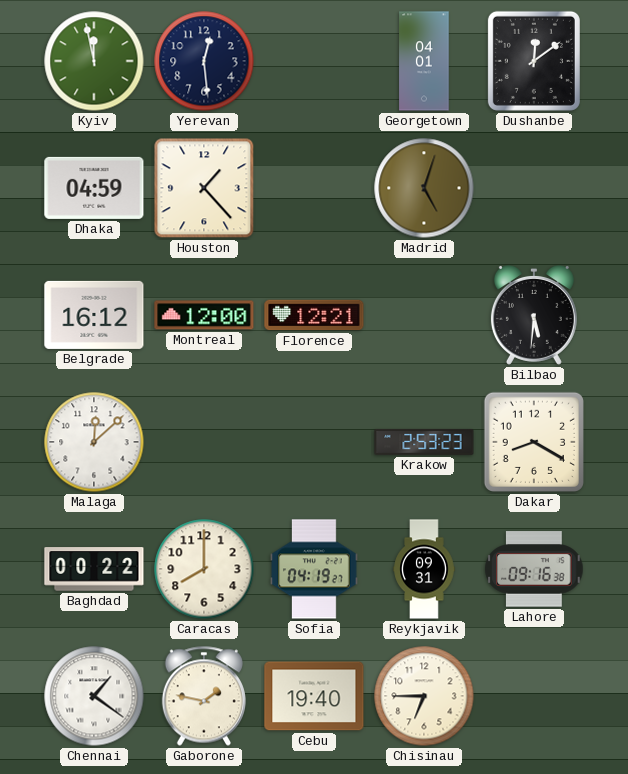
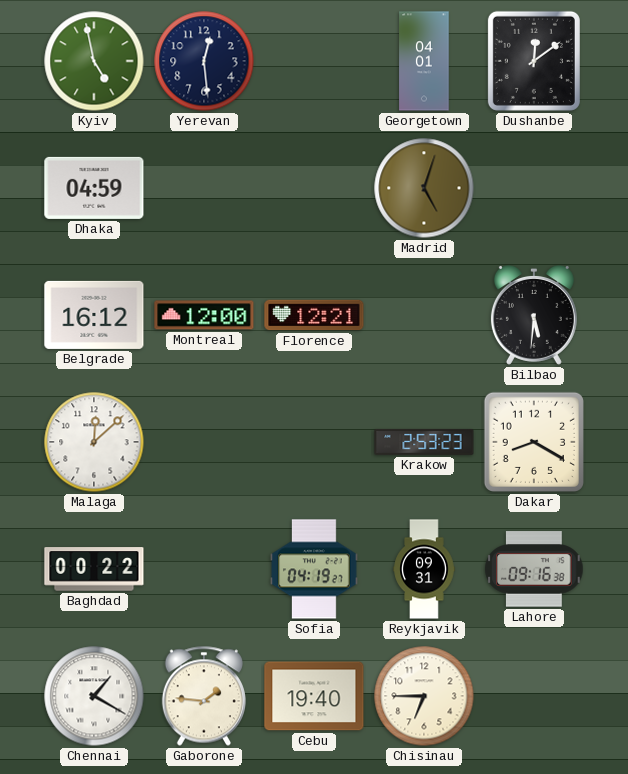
Kyiv: 11:58 -> 4:58 (94, 61)
Houston: 1:23 -> none (204, 188)
Caracas: 8:00 -> none (204, 569)
Chennai: 1:21 -> 1:20 (94, 696)
Gaborone: 1:47 -> 1:46 (204, 696)
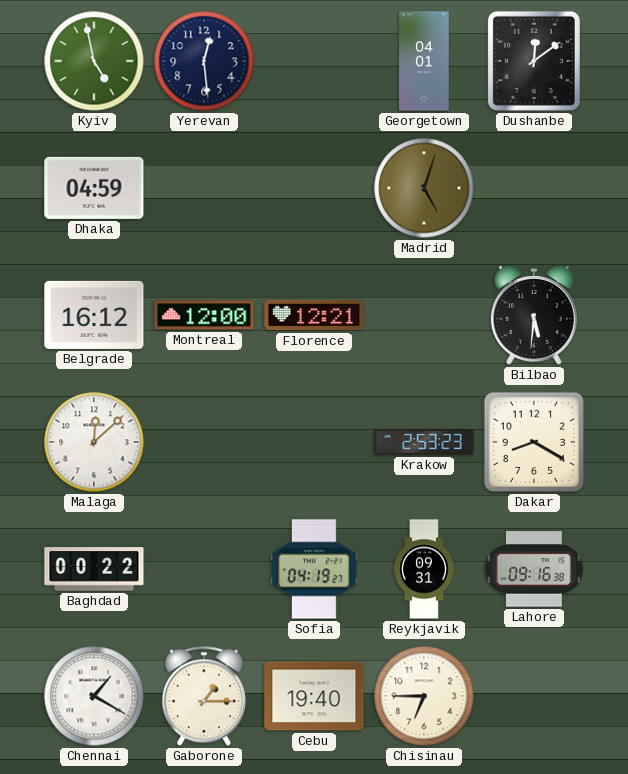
Gaborone: 1:46 -> 1:15 (204, 696)
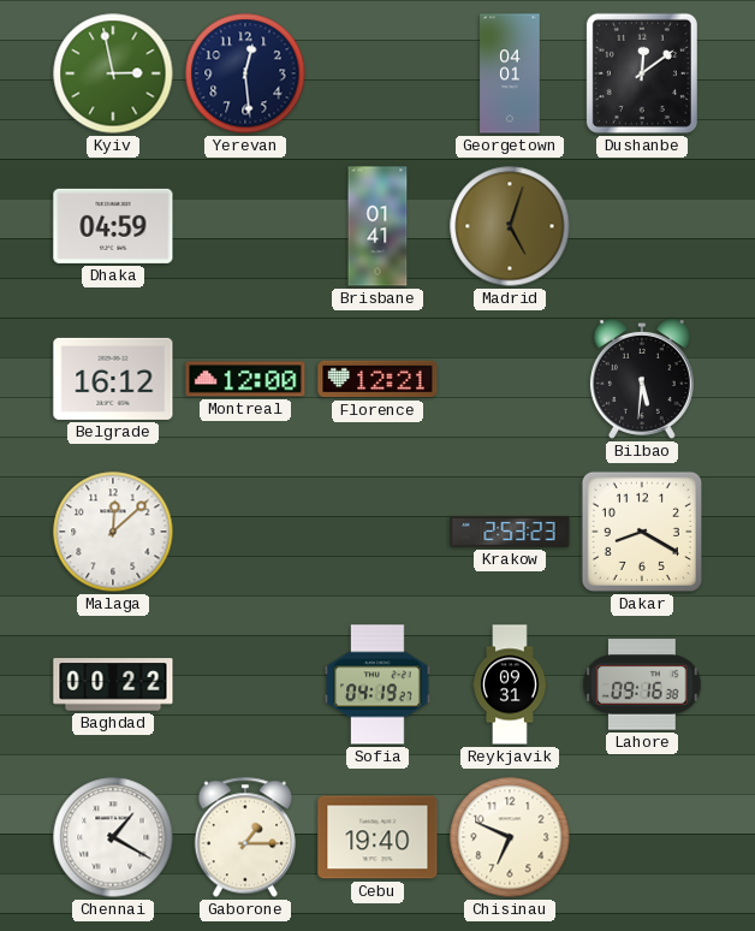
Kyiv: 4:58 -> 2:58 (113, 73)
Brisbane: none -> 01:41 (377, 226)
Chisinau: 6:45 -> 6:49 (510, 837)
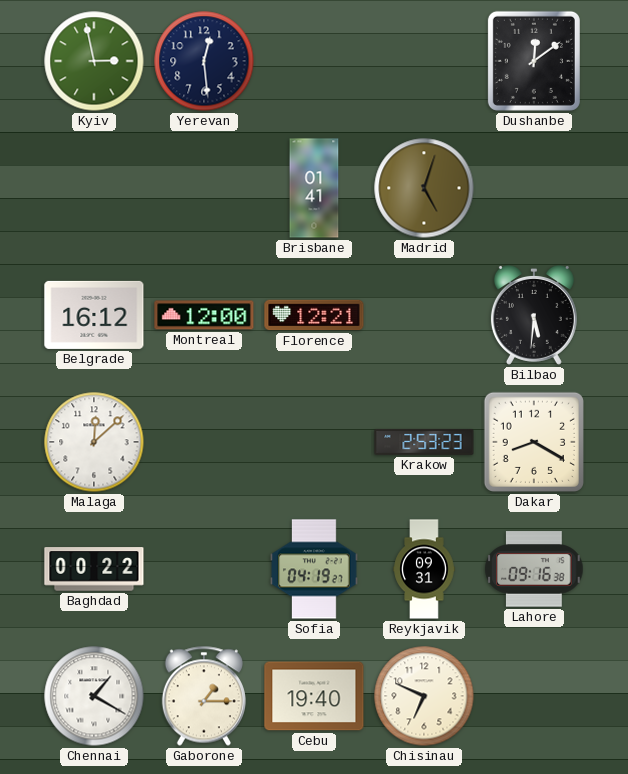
Georgetown: 04:01 -> none (510, 73)
Dhaka: 04:59 -> none (113, 226)
